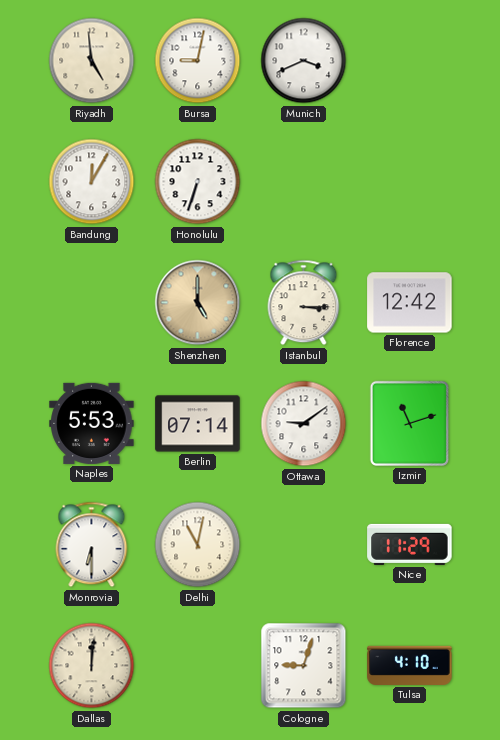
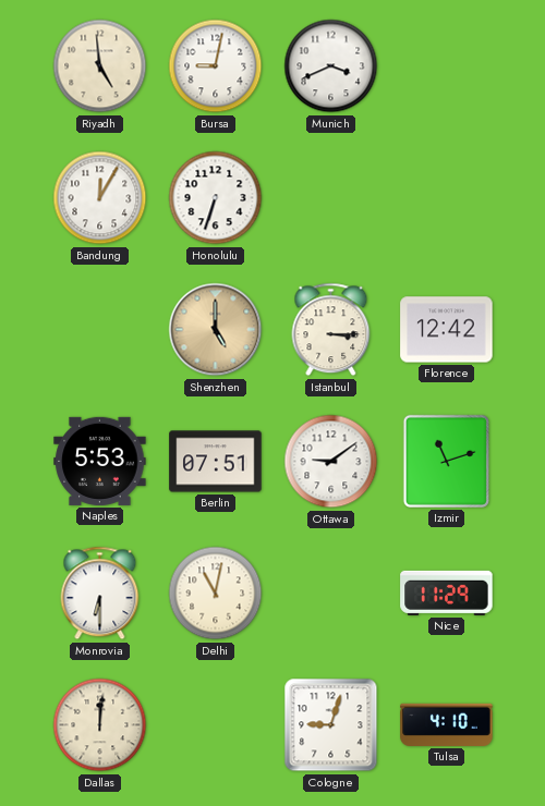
Berlin: 07:14 -> 07:51 (216, 462)
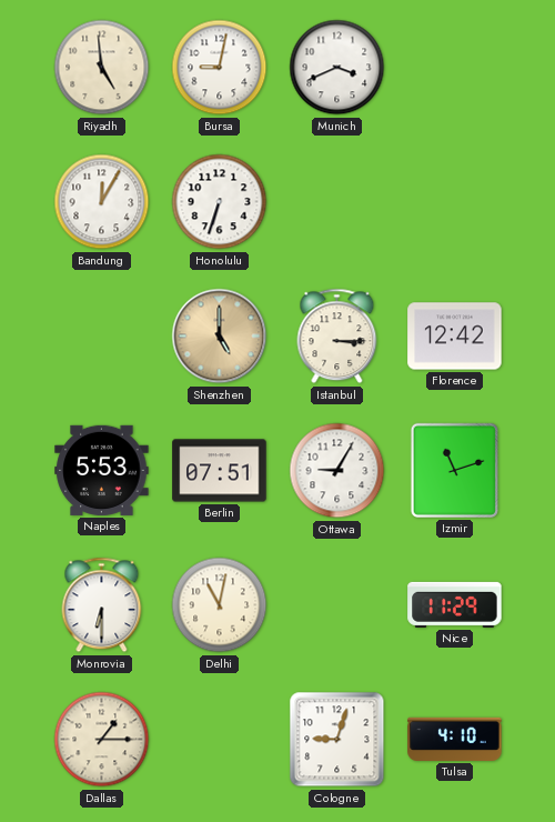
Ottawa: 9:09 -> 9:05 (337, 471)
Dallas: 12:01 -> 1:15 (102, 740)
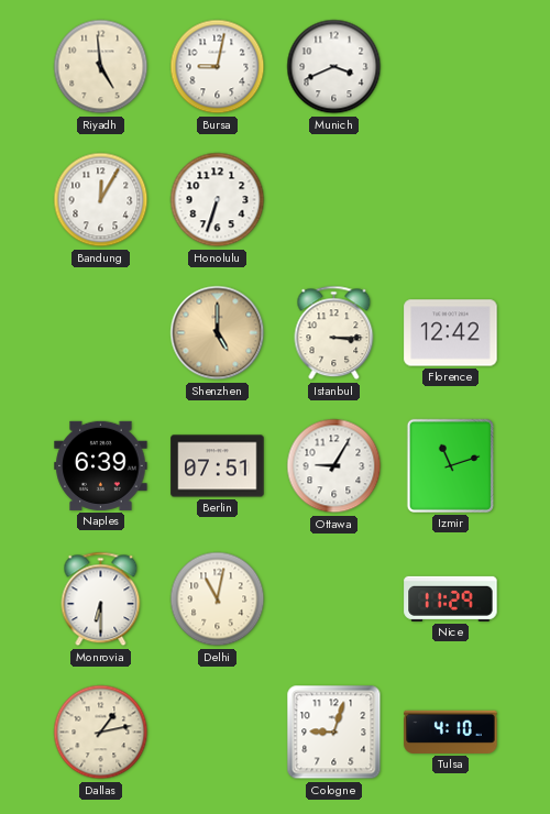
Naples: 5:53 -> 6:39 (101, 465)
Dallas: 1:15 -> 1:13 (101, 733)
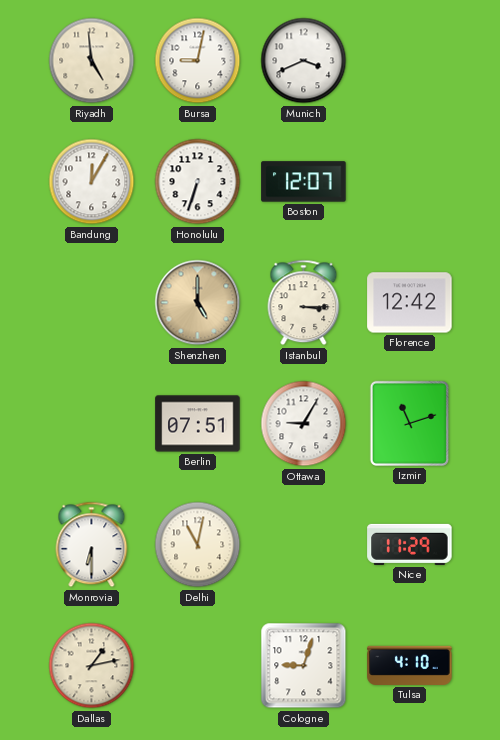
Boston: none -> 12:07 (304, 182)
Naples: 6:39 -> none (101, 465)
